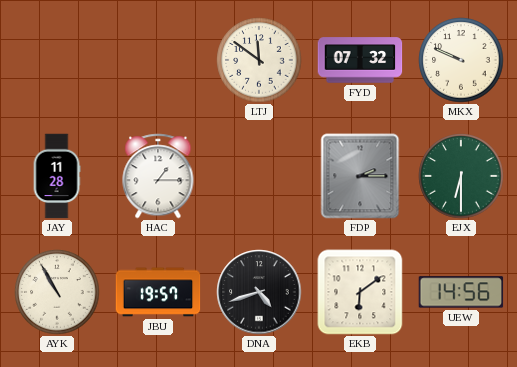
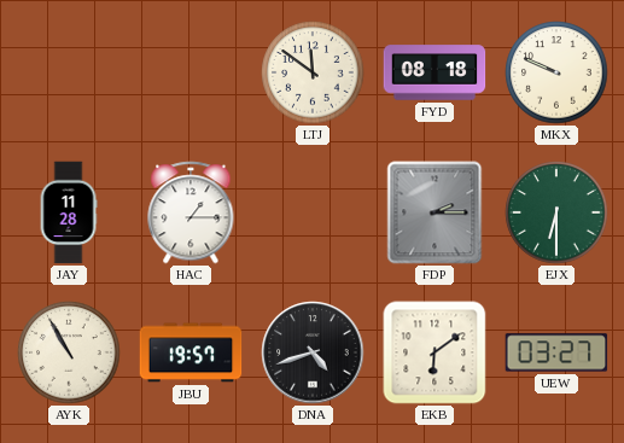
FYD: 07:32 -> 08:18 (435, 72)
UEW: 14:56 -> 03:27 (556, 352)
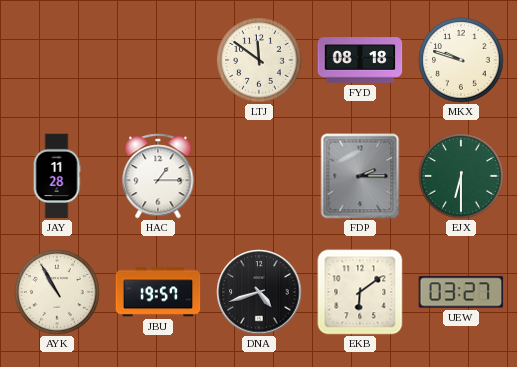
MKX: 9:49 -> 9:48 (461, 60)
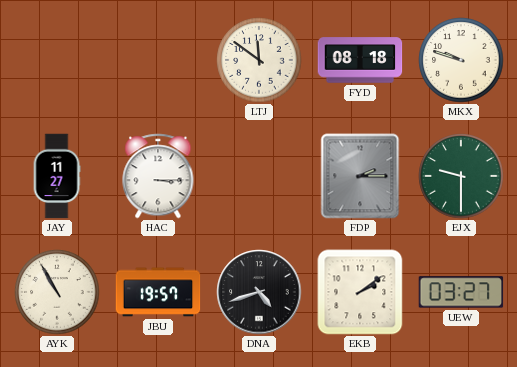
JAY: 11:28 -> 11:27 (57, 176)
HAC: 1:15 -> 3:15 (158, 176)
EJX: 6:30 -> 9:30 (461, 176)
EKB: 6:09 -> 2:09 (360, 292)
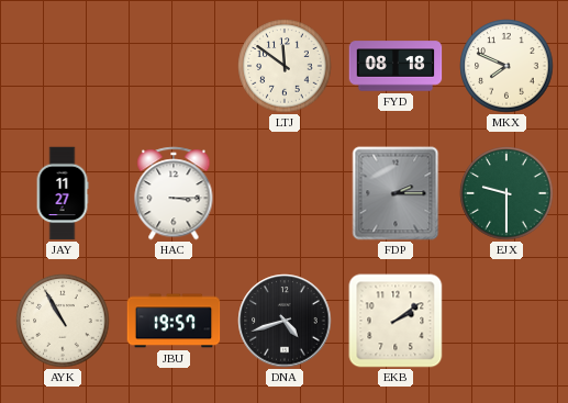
MKX: 9:48 -> 7:49 (506, 66)
UEW: 03:27 -> none (461, 292)
